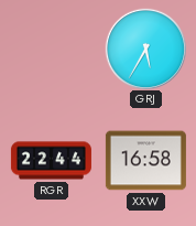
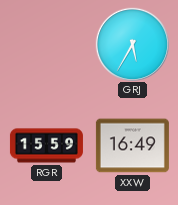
RGR: 22:44 -> 15:59 (46, 146)
XXW: 16:58 -> 16:49 (132, 146)
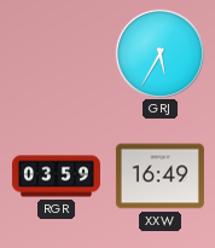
RGR: 15:59 -> 03:59 (56, 177)
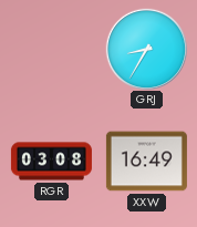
GRJ: 5:35 -> 8:35 (146, 49)
RGR: 03:59 -> 03:08 (51, 162)
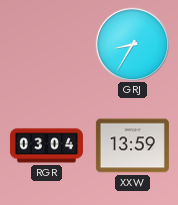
RGR: 03:08 -> 03:04 (46, 146)
XXW: 16:49 -> 13:59 (132, 146)
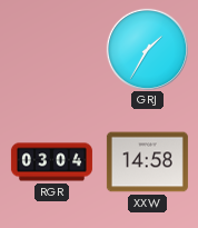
GRJ: 8:35 -> 1:35 (147, 49)
XXW: 13:59 -> 14:58 (147, 162)
